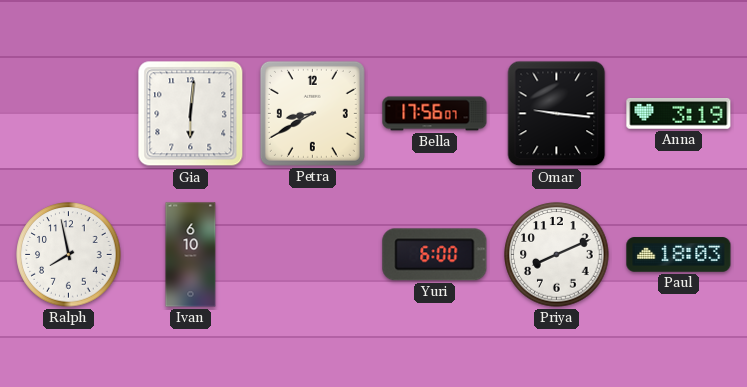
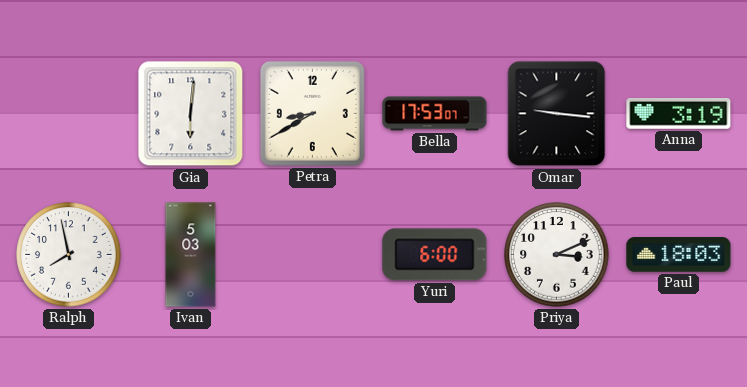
Bella: 17:56 -> 17:53 (435, 114)
Ivan: 6:10 -> 5:03 (191, 255)
Priya: 8:11 -> 3:11 (557, 255)
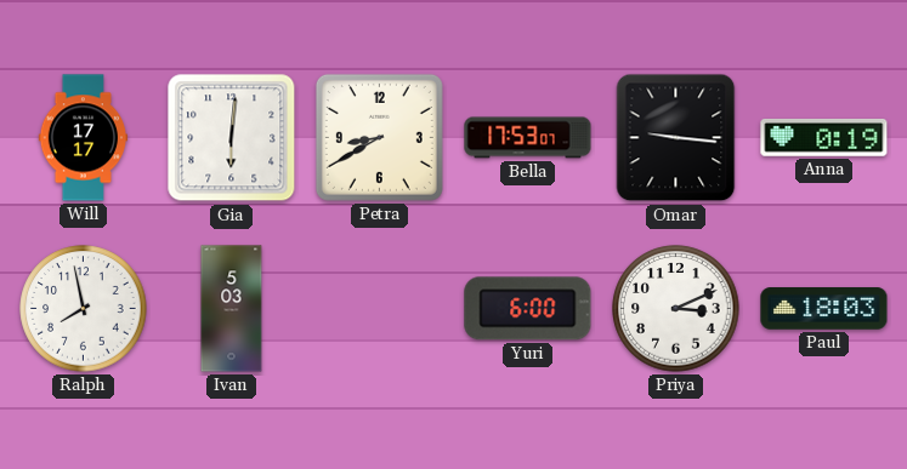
Will: none -> 17:17 (84, 138)
Anna: 3:19 -> 0:19 (824, 138)
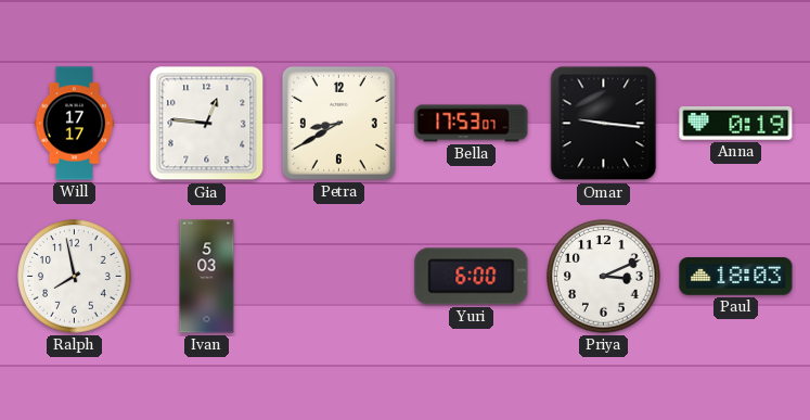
Gia: 6:01 -> 12:46 (207, 124)
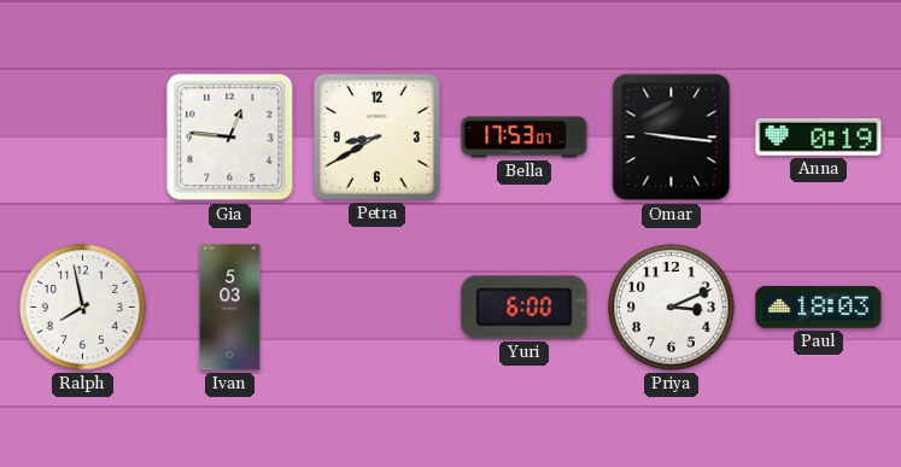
Will: 17:17 -> none (75, 124)
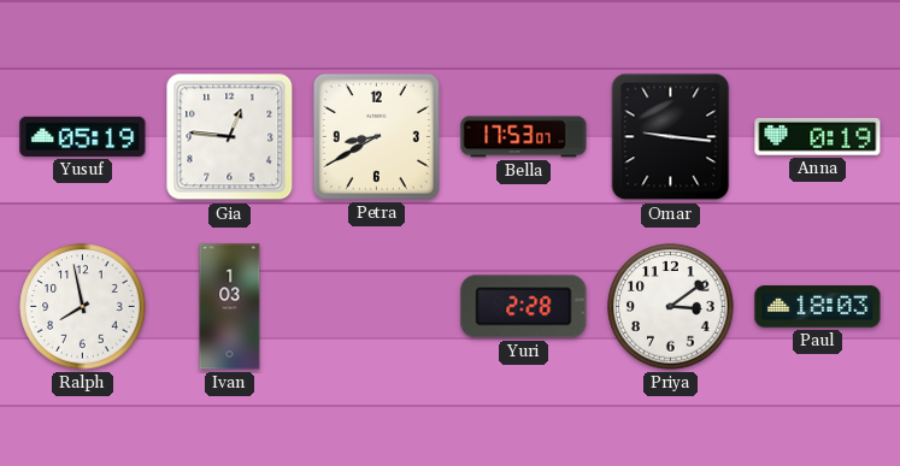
Yusuf: none -> 05:19 (83, 136)
Ivan: 5:03 -> 1:03 (230, 307)
Yuri: 6:00 -> 2:28 (524, 307)
Priya: 3:11 -> 3:09 (671, 307)
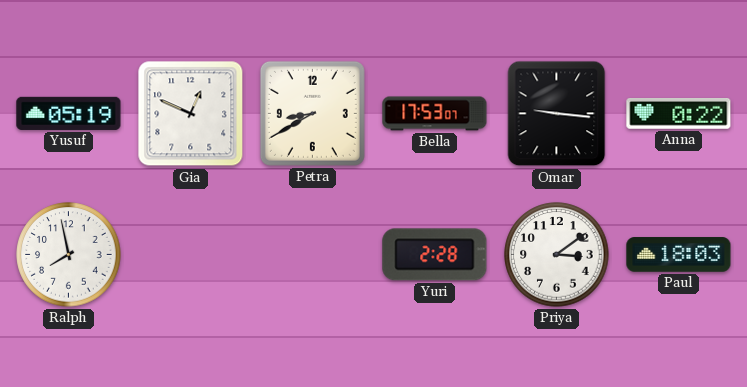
Gia: 12:46 -> 12:49 (191, 114)
Anna: 0:19 -> 0:22 (679, 114)
Ivan: 1:03 -> none (230, 307)
